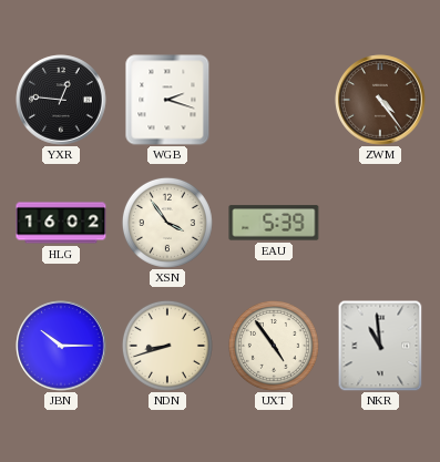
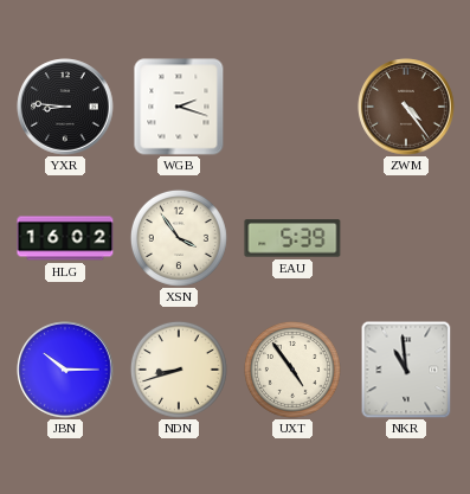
YXR: 12:46 -> 8:46 (65, 107)
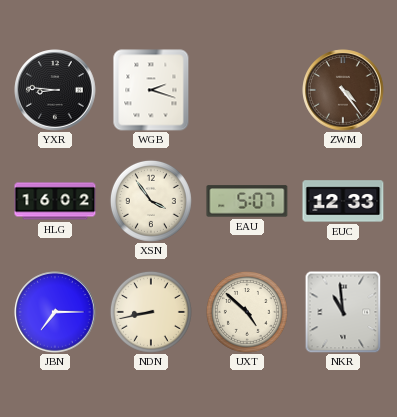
EAU: 5:39 -> 5:07 (247, 201)
EUC: none -> 12:33 (343, 201)
JBN: 10:15 -> 7:15 (55, 312)
NDN: 8:42 -> 8:43 (151, 312)
UXT: 4:54 -> 4:52 (247, 312)
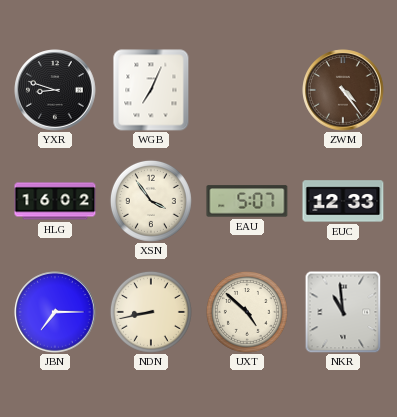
YXR: 8:46 -> 8:48 (55, 90)
WGB: 2:18 -> 7:04 (151, 90)
